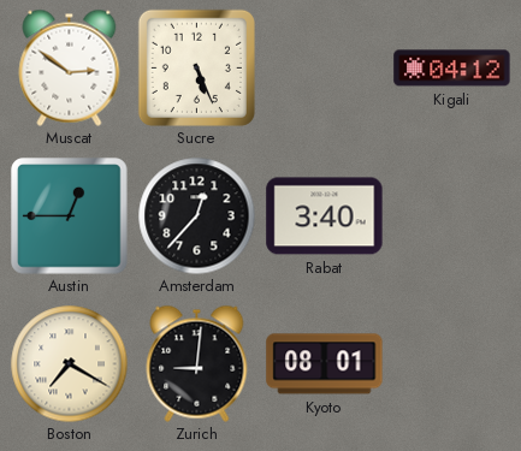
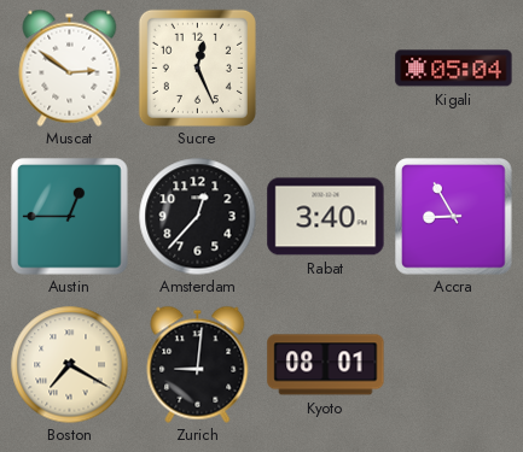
Sucre: 5:26 -> 12:26 (197, 67)
Kigali: 04:12 -> 05:04 (454, 69)
Accra: none -> 8:55 (454, 217)
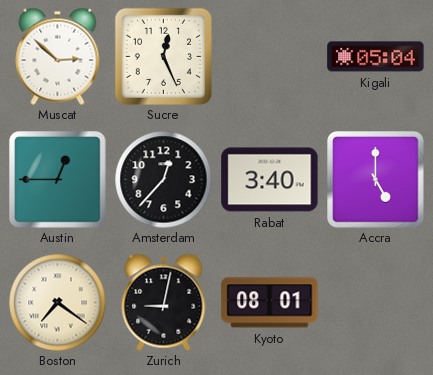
Muscat: 2:51 -> 2:52 (58, 56)
Accra: 8:55 -> 5:00 (376, 180)
Boston: 7:20 -> 7:21 (57, 302)
Zurich: 9:01 -> 9:02 (164, 302)
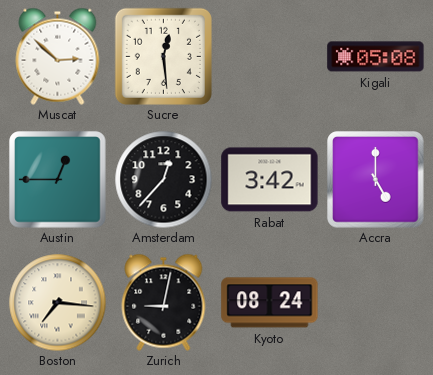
Sucre: 12:26 -> 12:29 (163, 56)
Kigali: 05:04 -> 05:08 (376, 57)
Rabat: 3:40 -> 3:42 (270, 180)
Boston: 7:21 -> 7:16 (57, 302)
Kyoto: 08:01 -> 08:24 (270, 303)
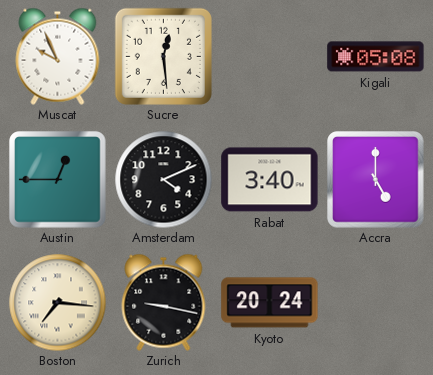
Muscat: 2:52 -> 9:56 (58, 56)
Amsterdam: 12:37 -> 4:11 (163, 179)
Rabat: 3:42 -> 3:40 (270, 180)
Zurich: 9:02 -> 9:17 (164, 302)
Kyoto: 08:24 -> 20:24 (270, 303)
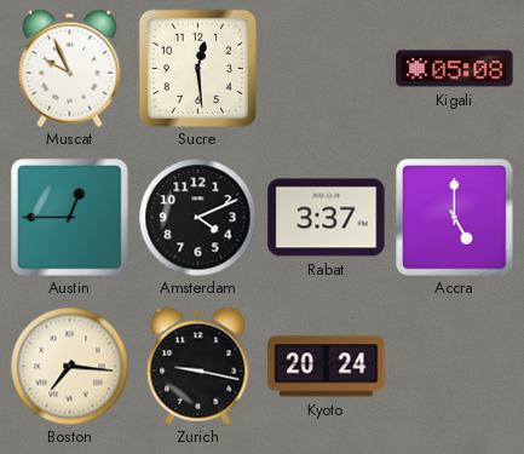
Rabat: 3:40 -> 3:37 (327, 218)
